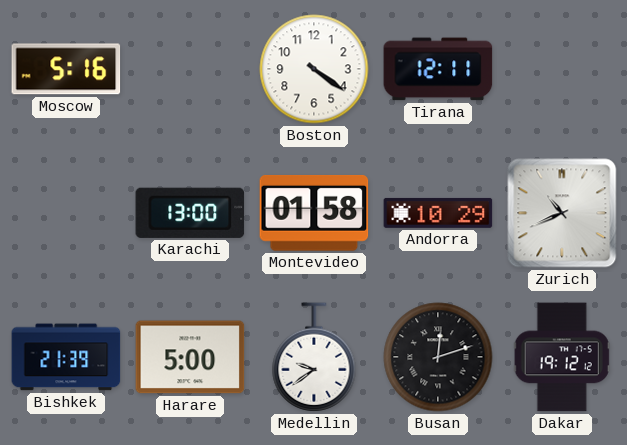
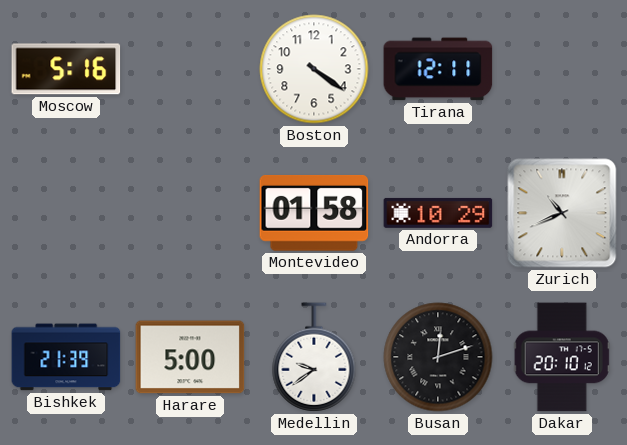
Karachi: 13:00 -> none (190, 213)
Dakar: 19:12 -> 20:10 (562, 357)
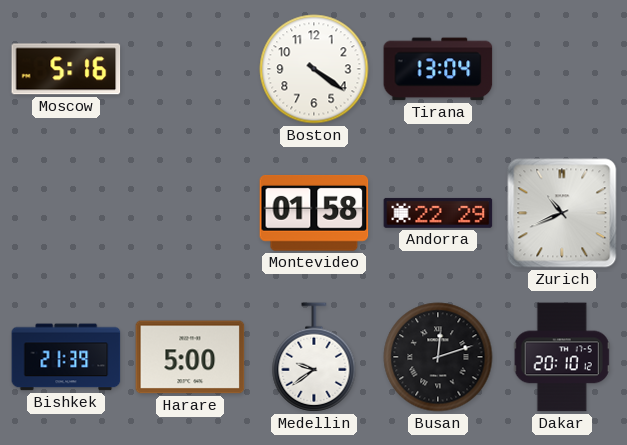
Tirana: 12:11 -> 13:04 (438, 69)
Andorra: 10:29 -> 22:29 (438, 213)
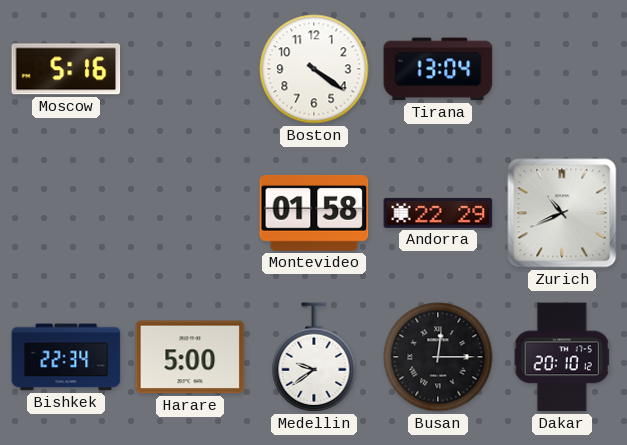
Bishkek: 21:39 -> 22:34 (66, 357)
Busan: 12:12 -> 12:15 (438, 357)
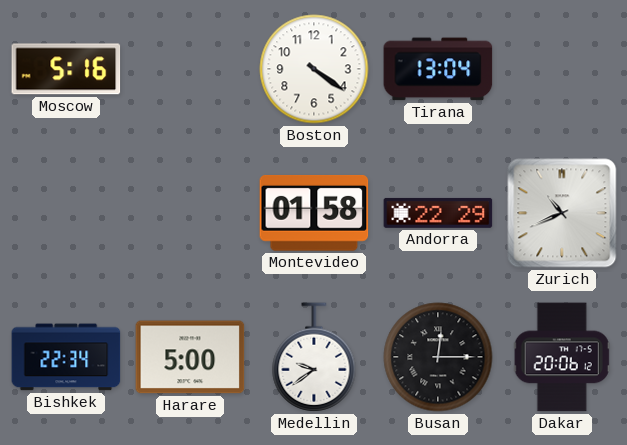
Dakar: 20:10 -> 20:06 (562, 357)
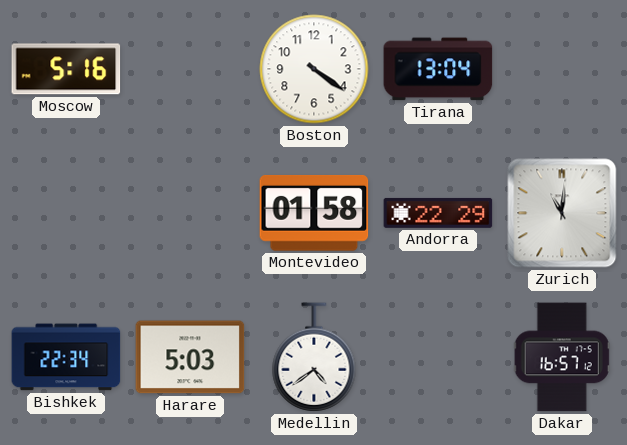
Zurich: 10:41 -> 11:01 (562, 213)
Harare: 5:00 -> 5:03 (190, 357)
Medellin: 9:39 -> 4:39 (314, 357)
Busan: 12:15 -> none (438, 357)
Dakar: 20:06 -> 16:57 (562, 357)
